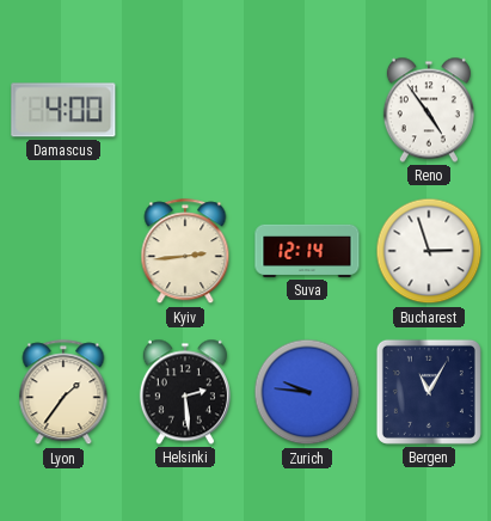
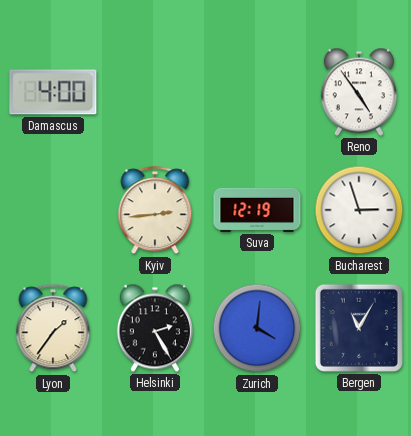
Suva: 12:14 -> 12:19 (257, 210)
Helsinki: 2:29 -> 2:25 (155, 328)
Zurich: 9:46 -> 4:01 (257, 328)
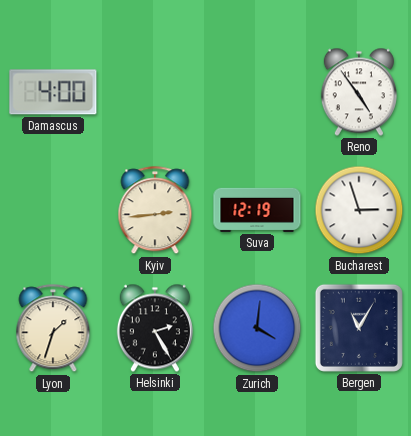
Lyon: 1:36 -> 1:33 (53, 329)
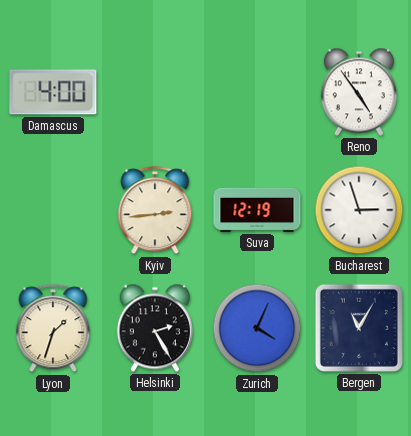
Zurich: 4:01 -> 4:04 (257, 328)
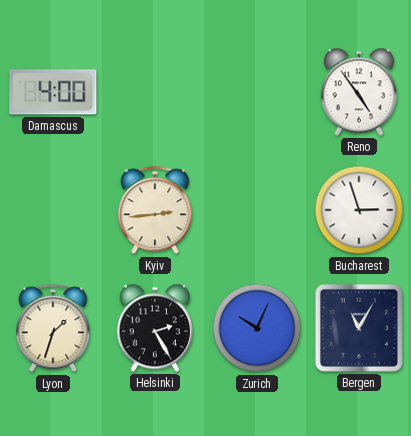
Suva: 12:19 -> none (257, 210)
Zurich: 4:04 -> 10:04 (257, 328)
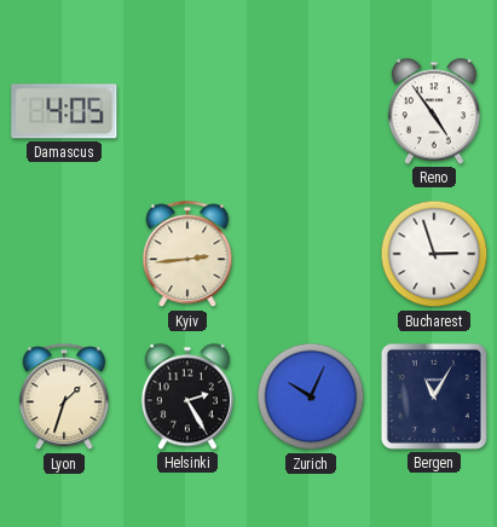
Damascus: 4:00 -> 4:05 (64, 111)
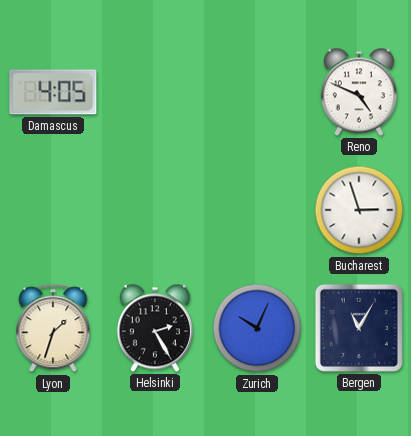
Reno: 4:54 -> 4:49 (359, 92)
Kyiv: 2:44 -> none (187, 255)
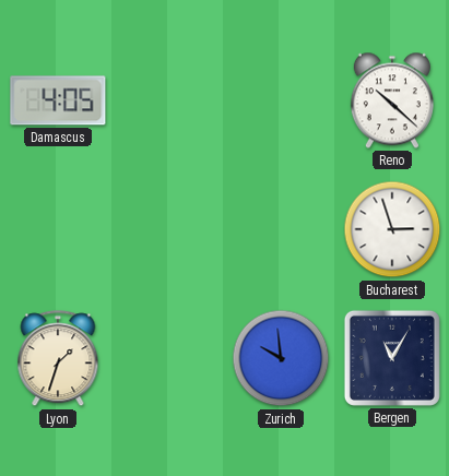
Reno: 4:49 -> 10:22 (392, 100)
Helsinki: 2:25 -> none (155, 328)
Zurich: 10:04 -> 9:59 (281, 358)
